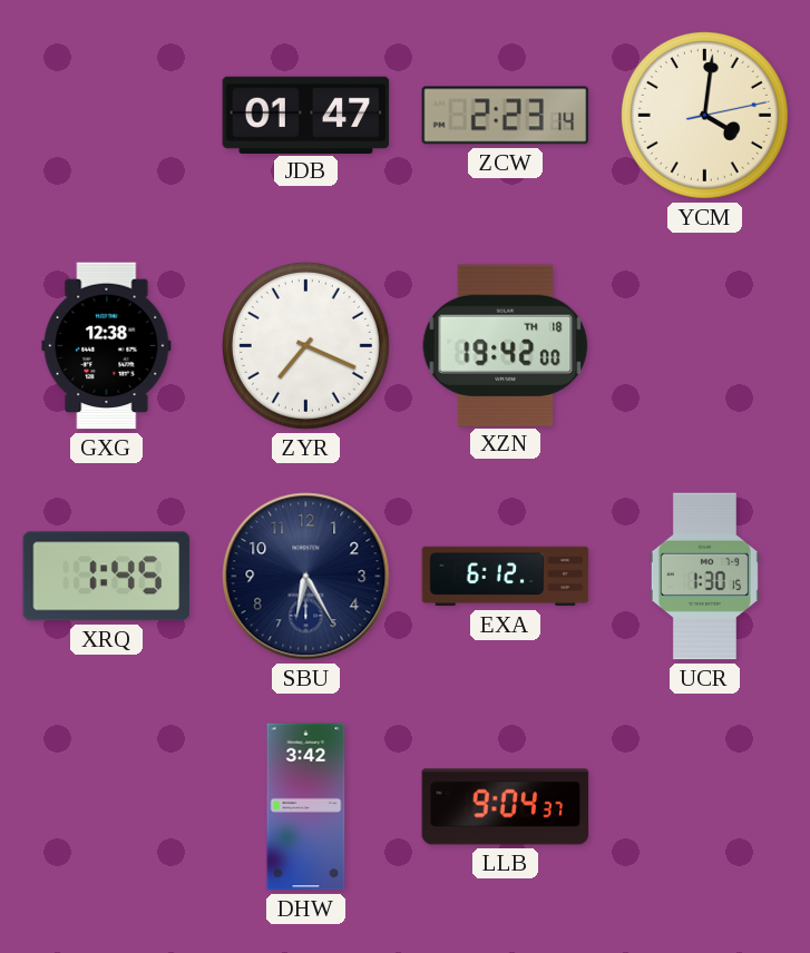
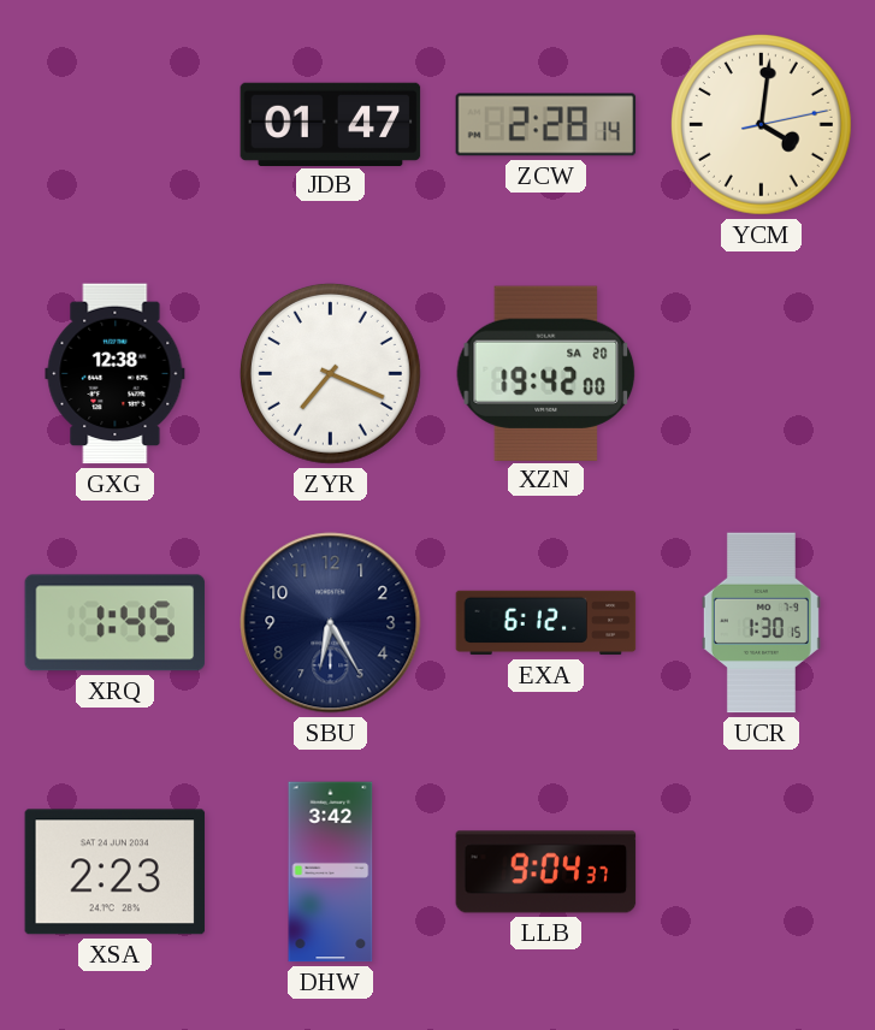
ZCW: 2:23 -> 2:28 (546, 125)
XZN date: TH 18 -> SA 20 (546, 373)
XSA: none -> 2:23 (116, 872)
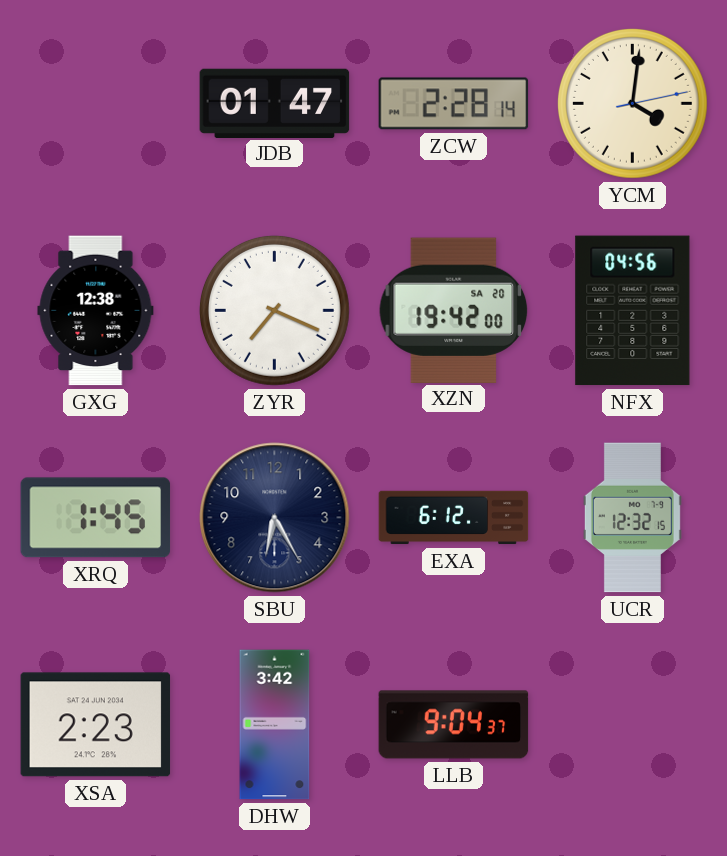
NFX: none -> 04:56 (633, 311)
UCR: 1:30 -> 12:32 (632, 518)
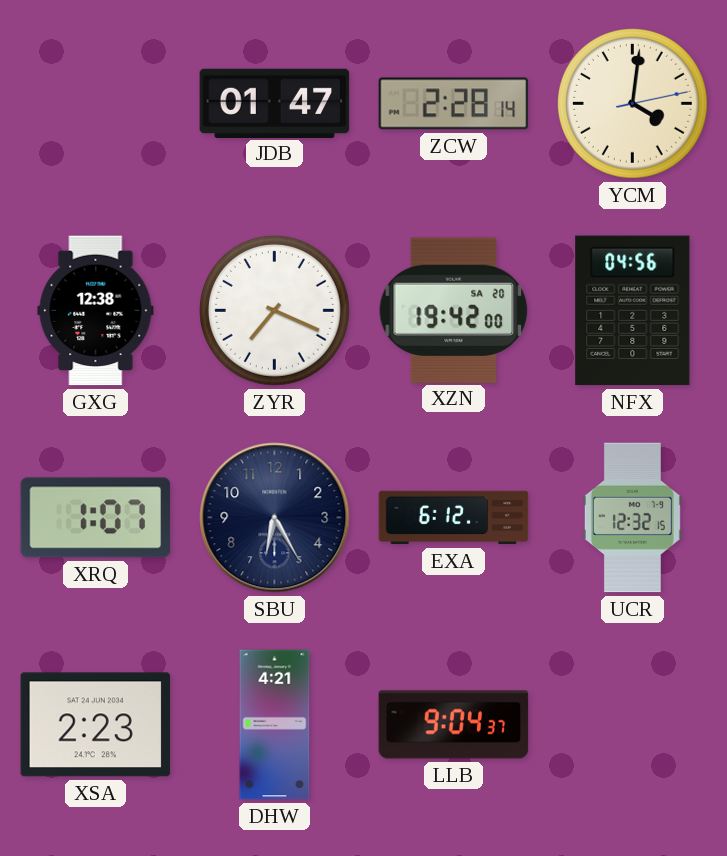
XRQ: 1:45 -> 1:07 (96, 518)
DHW: 3:42 -> 4:21 (275, 725)
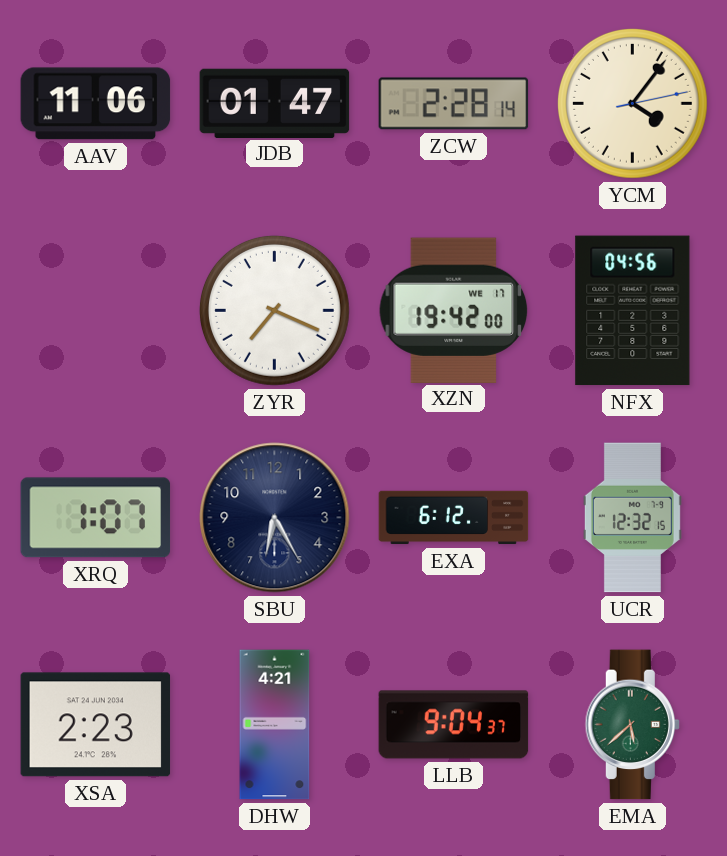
AAV: none -> 11:06 (96, 104)
YCM: 4:01 -> 4:06 (632, 103)
GXG: 12:38 -> none (96, 311)
XZN date: SA 20 -> WE 17 (454, 310)
EMA: none -> 5:38 (632, 725)
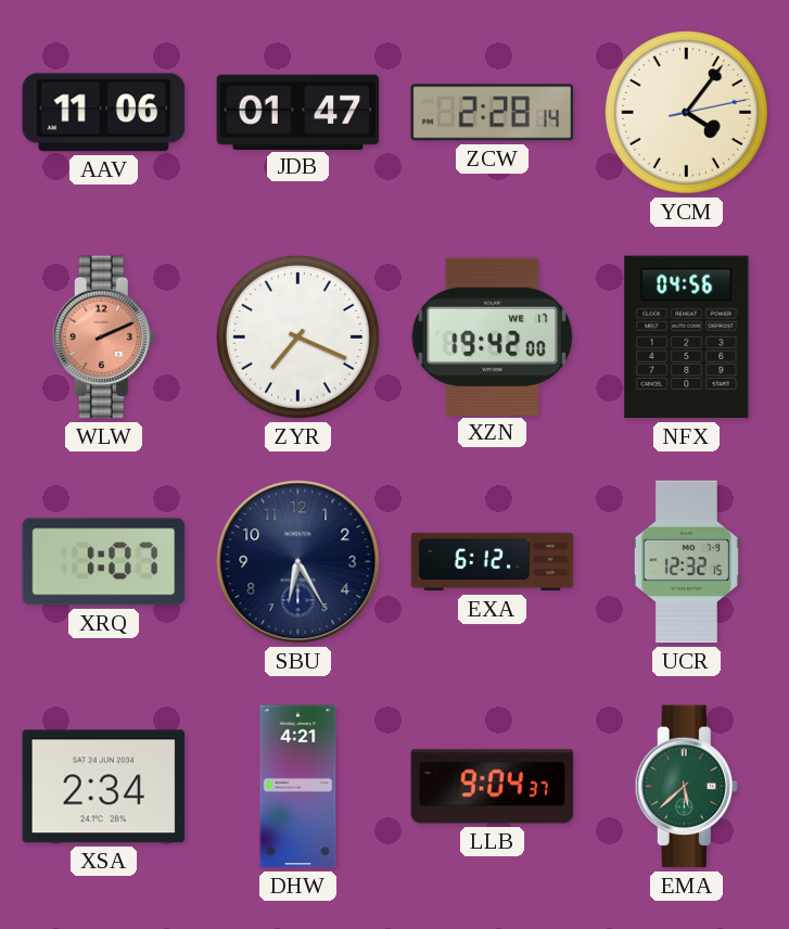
WLW: none -> 2:11 (103, 338)
XSA: 2:23 -> 2:34 (104, 787)
